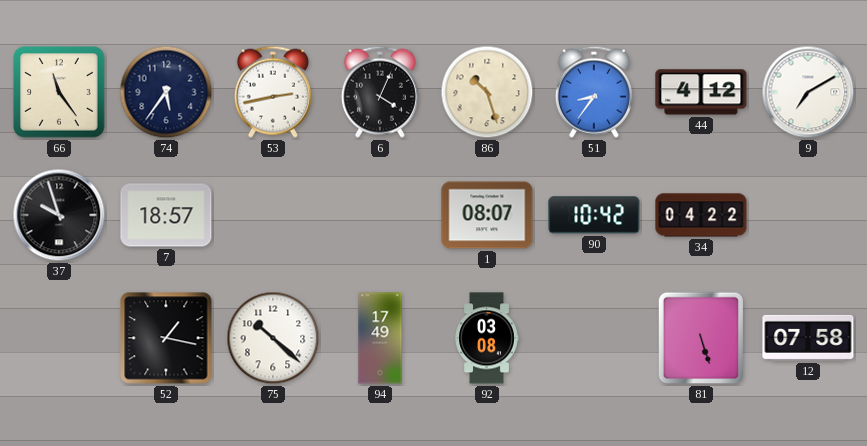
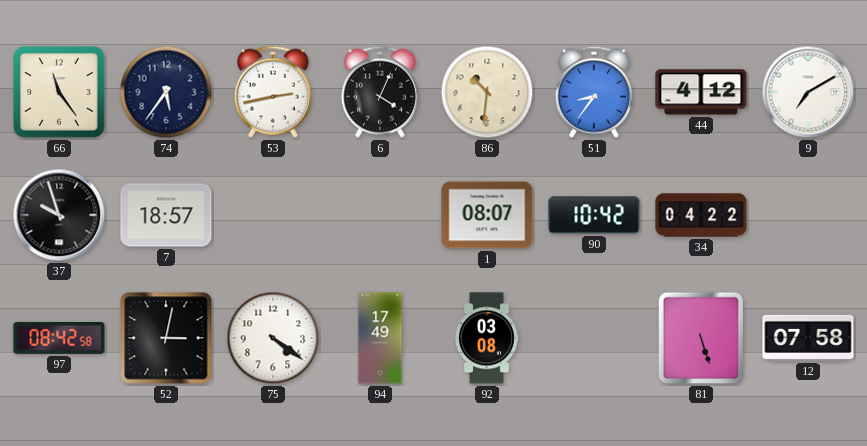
86: 10:27 -> 10:31 (487, 92)
97: none -> 08:42 (59, 338)
52: 1:17 -> 3:02 (166, 338)
75: 10:22 -> 4:21 (273, 338)
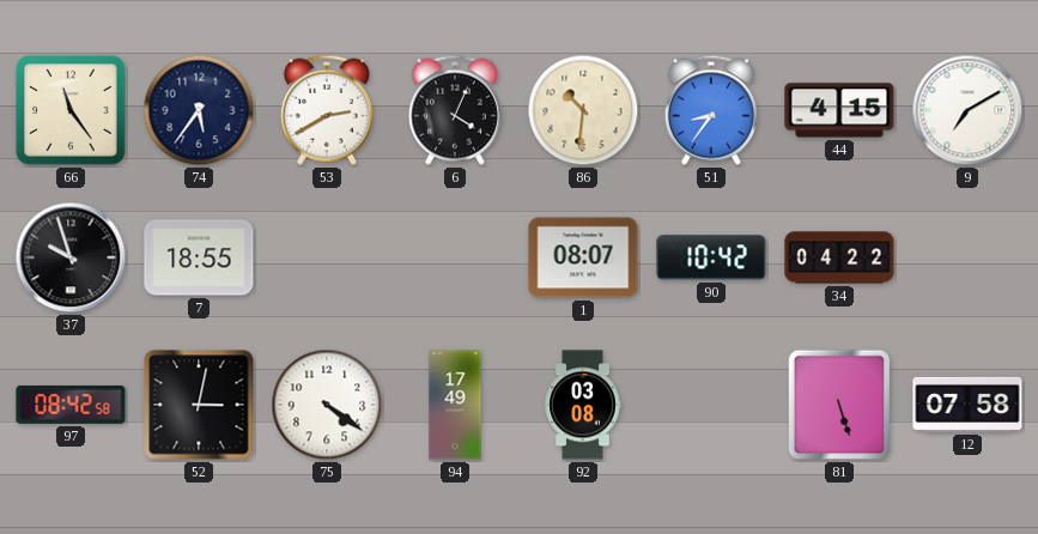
53: 2:43 -> 2:40 (327, 110)
44: 4:12 -> 4:15 (839, 110)
7: 18:57 -> 18:55 (199, 257)
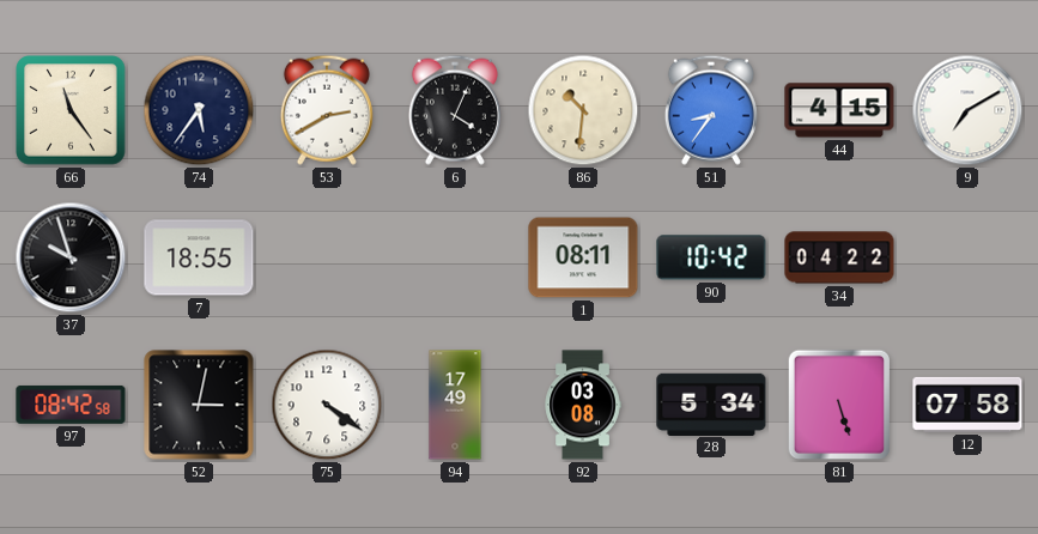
1: 08:07 -> 08:11 (583, 257)
28: none -> 5:34 (711, 403)
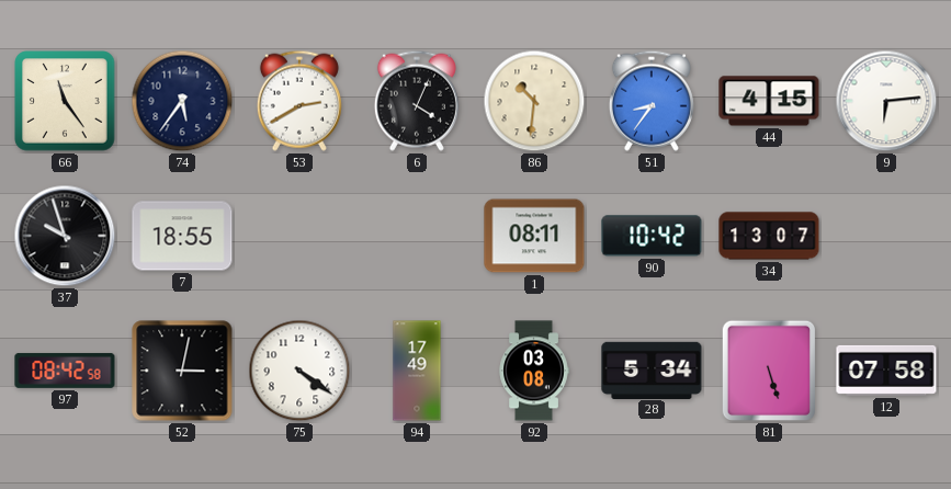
9: 7:10 -> 6:14 (886, 101)
34: 04:22 -> 13:07 (769, 236)
